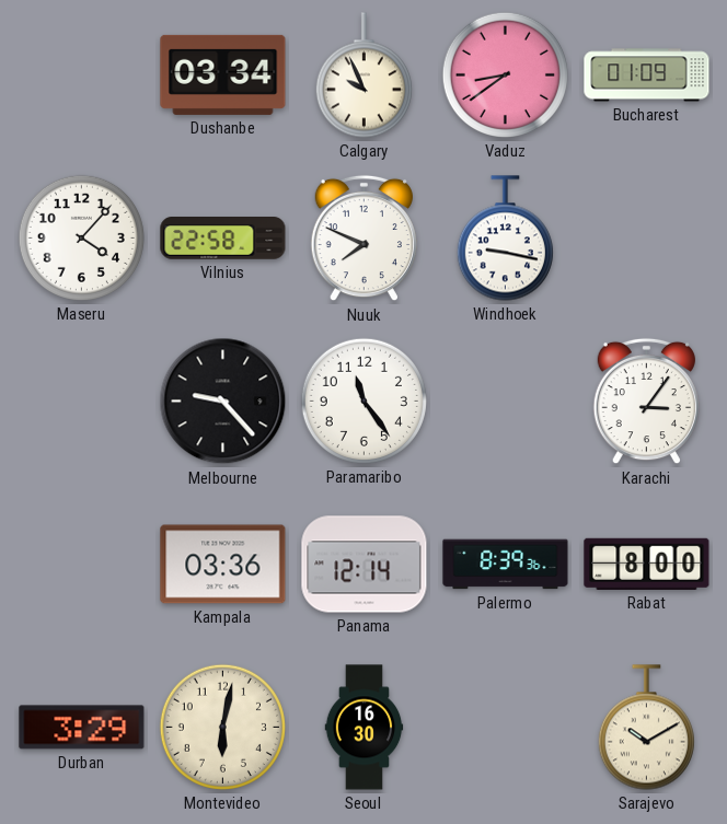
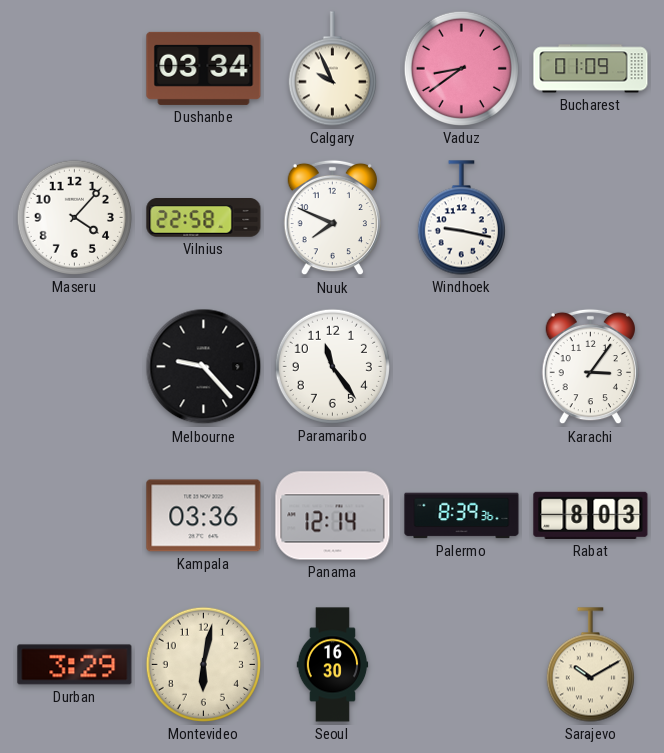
Rabat: 8:00 -> 8:03 (591, 515)
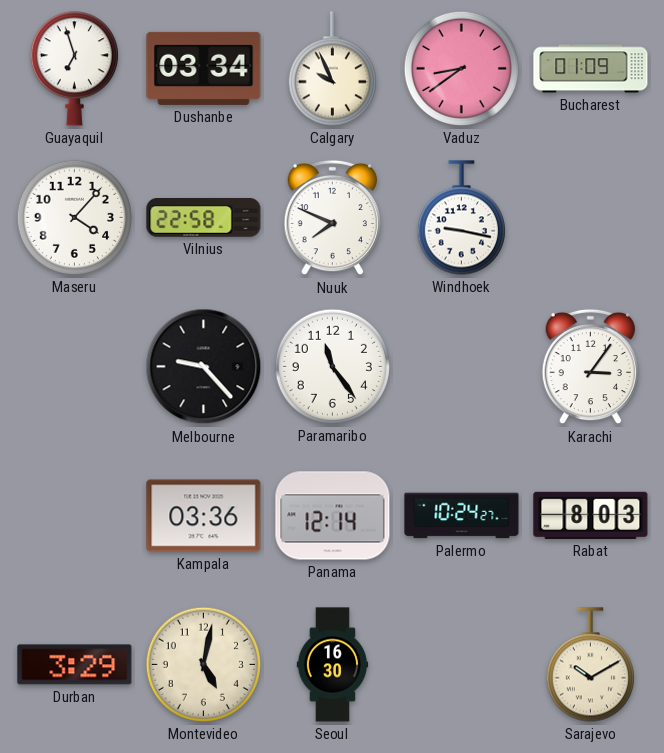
Guayaquil: none -> 6:57 (74, 69)
Palermo: 8:39 -> 10:24 (462, 516)
Montevideo: 6:02 -> 5:02 (203, 664)
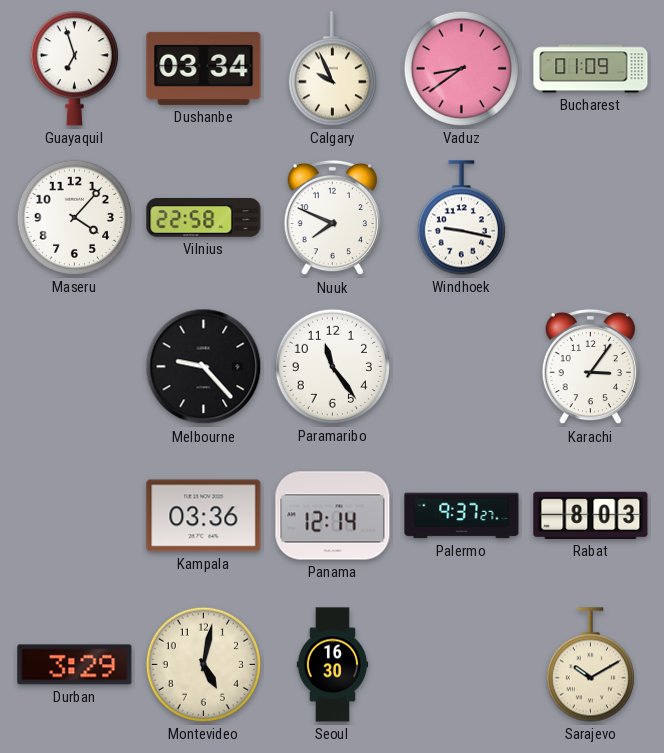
Palermo: 10:24 -> 9:37 (462, 516)
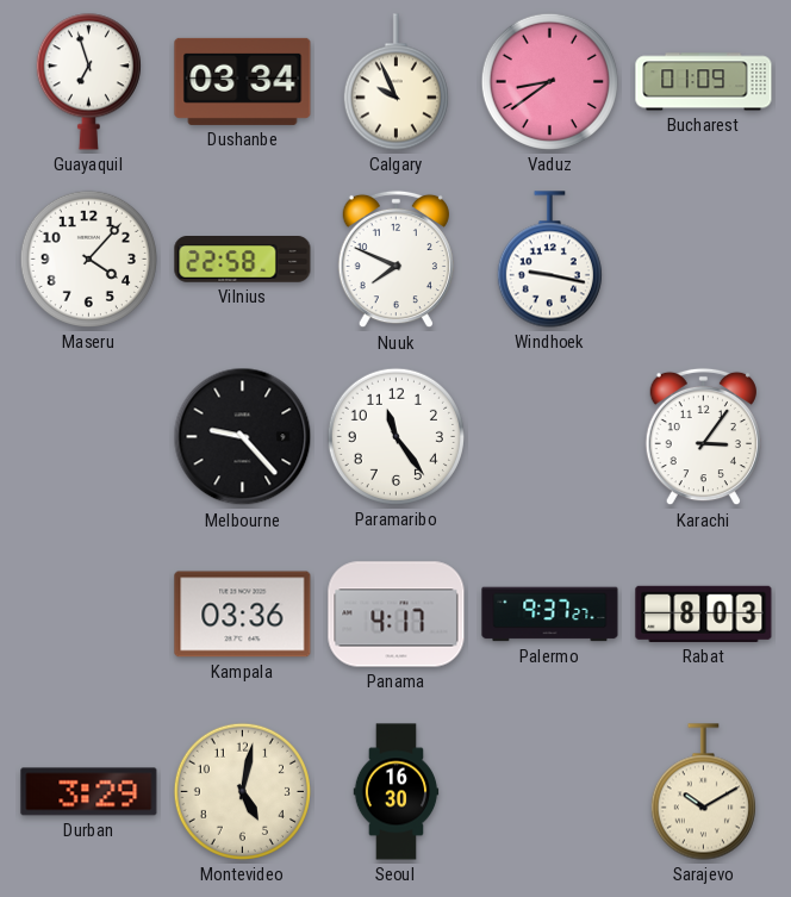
Panama: 12:14 -> 4:17 (397, 615)
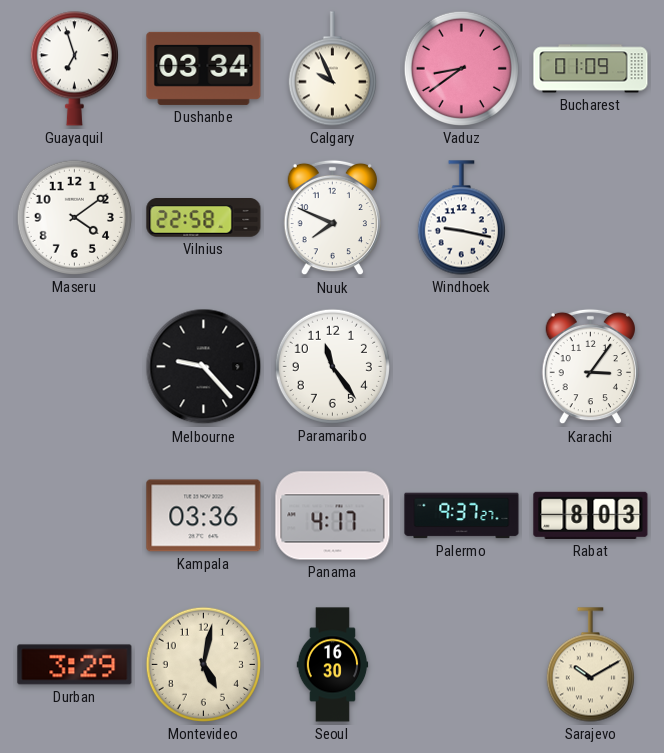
Maseru: 4:07 -> 4:09 (74, 217)
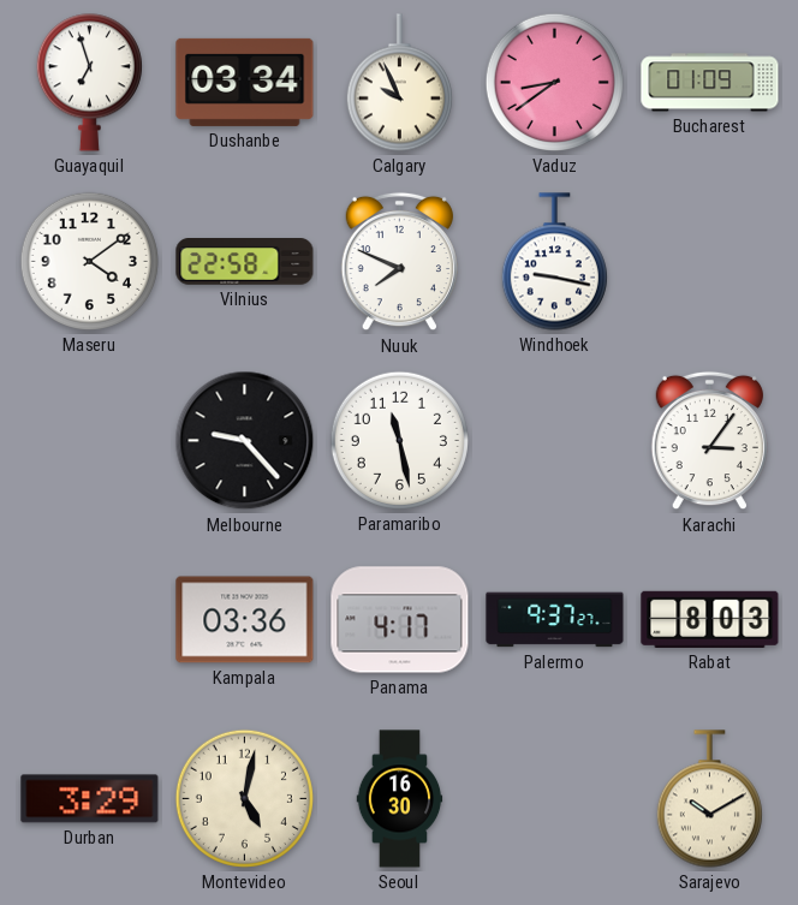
Paramaribo: 11:24 -> 11:28 (399, 440)
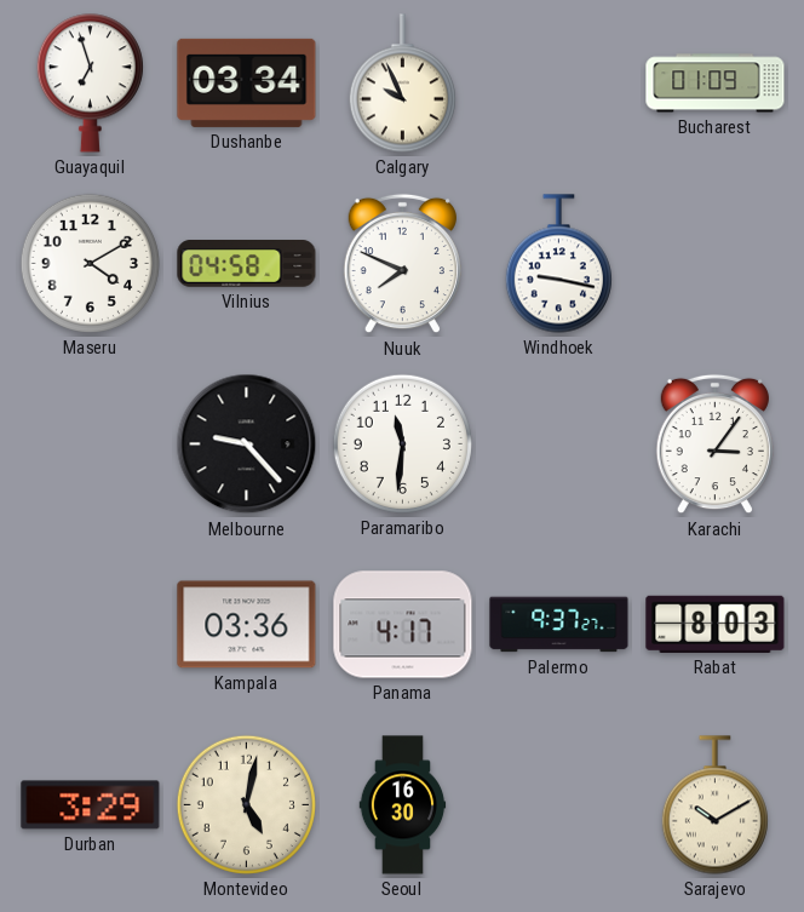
Vaduz: 8:39 -> none (554, 82)
Maseru: 4:09 -> 4:10 (90, 263)
Vilnius: 22:58 -> 04:58 (247, 264)
Paramaribo: 11:28 -> 11:31 (402, 443)
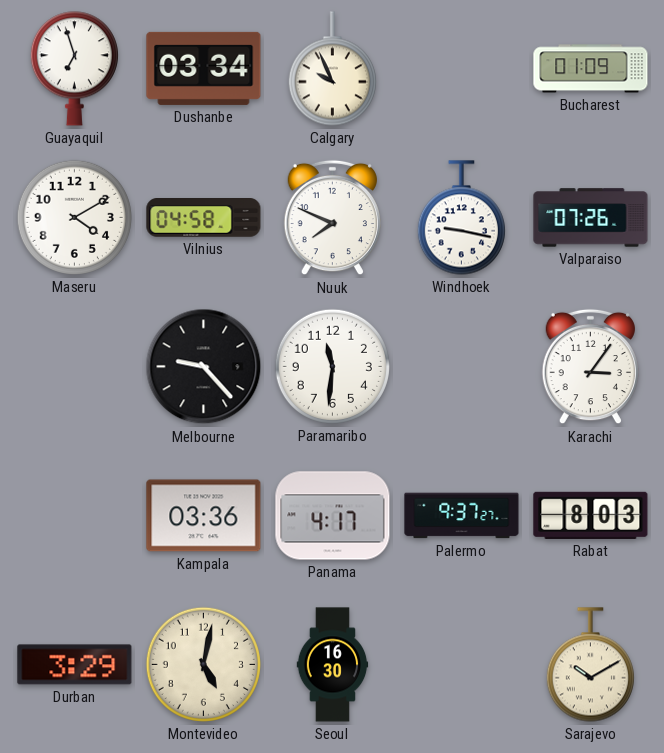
Valparaiso: none -> 07:26 (591, 218)
